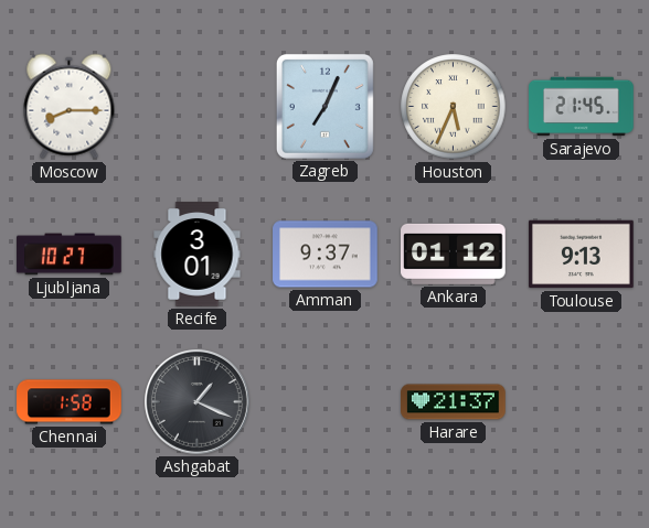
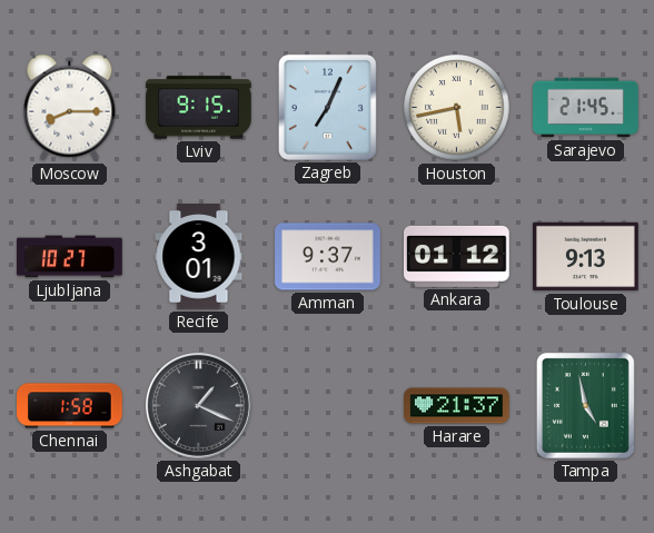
Lviv: none -> 9:15 (199, 108)
Houston: 5:34 -> 5:43 (457, 108)
Tampa: none -> 4:58 (585, 405)
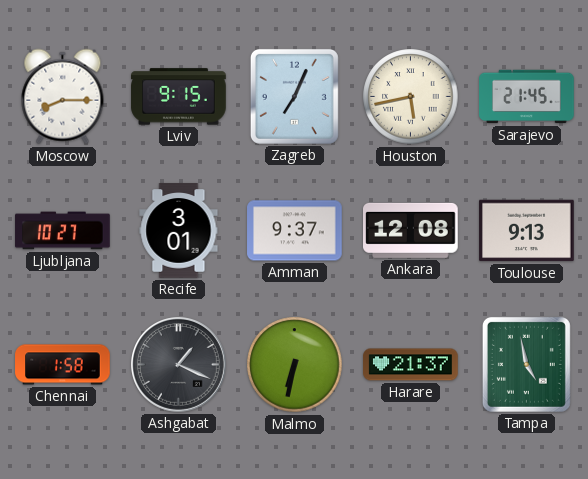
Ankara: 01:12 -> 12:08 (411, 230)
Malmo: none -> 6:32 (295, 365)
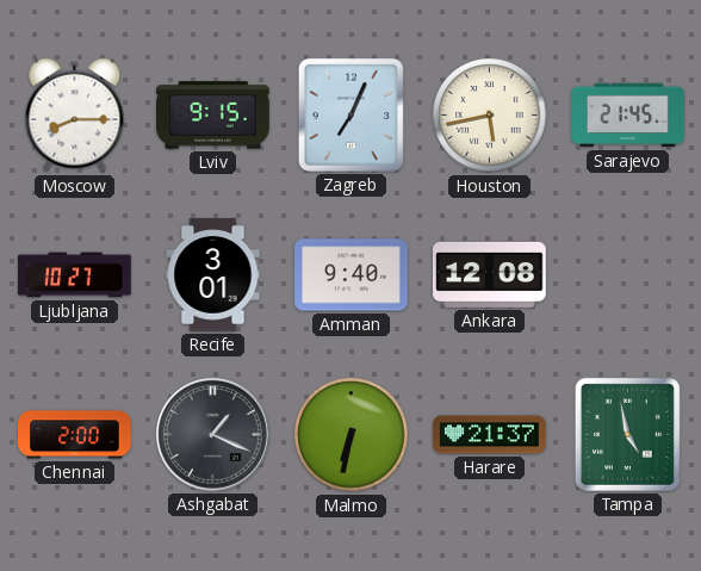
Amman: 9:37 -> 9:40 (352, 275)
Toulouse: 9:13 -> none (527, 231)
Chennai: 1:58 -> 2:00 (75, 435)
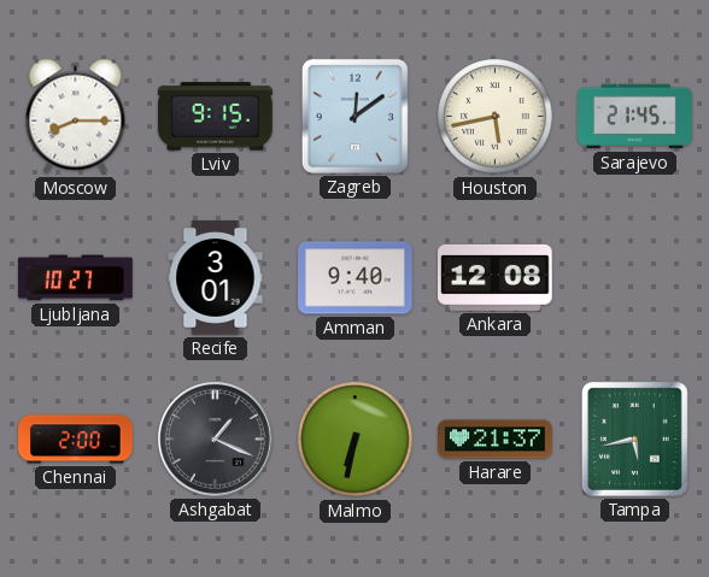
Zagreb: 7:04 -> 12:09 (354, 116)
Tampa: 4:58 -> 5:43 (634, 438)
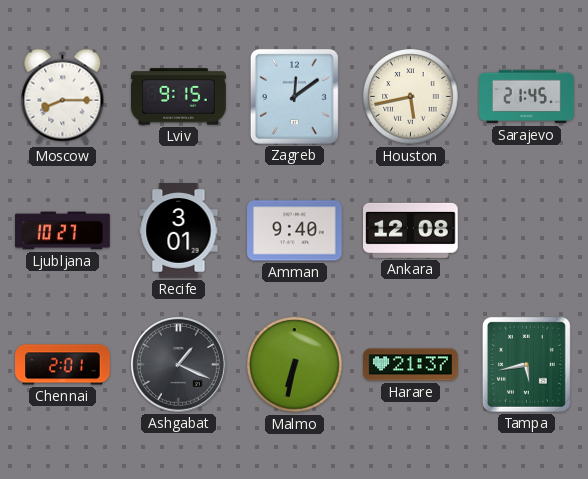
Chennai: 2:00 -> 2:01 (63, 365)
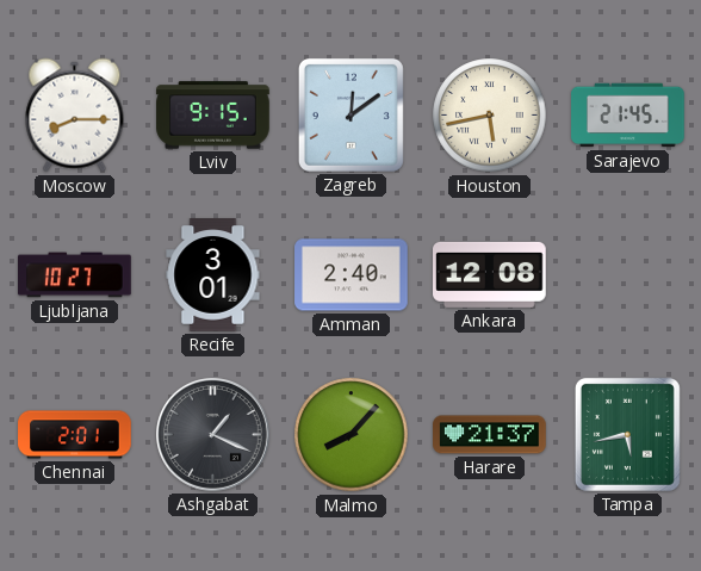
Amman: 9:40 -> 2:40 (352, 275)
Malmo: 6:32 -> 8:07 (352, 435)
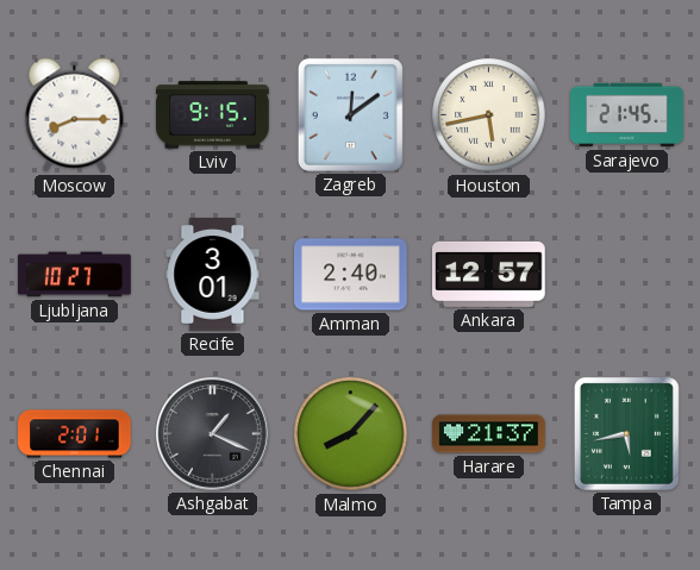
Ankara: 12:08 -> 12:57 (489, 274)
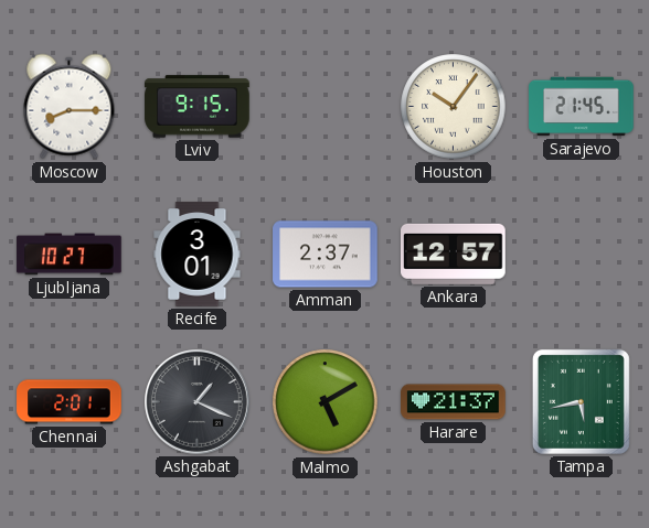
Zagreb: 12:09 -> none (350, 114)
Houston: 5:43 -> 10:06 (454, 107)
Amman: 2:40 -> 2:37 (326, 255)
Malmo: 8:07 -> 5:10 (326, 402)
